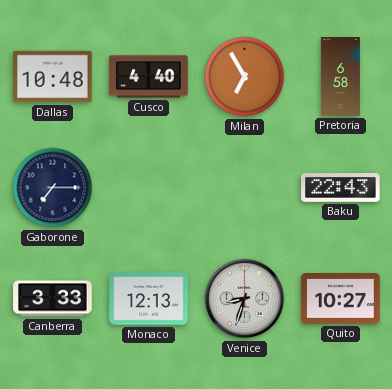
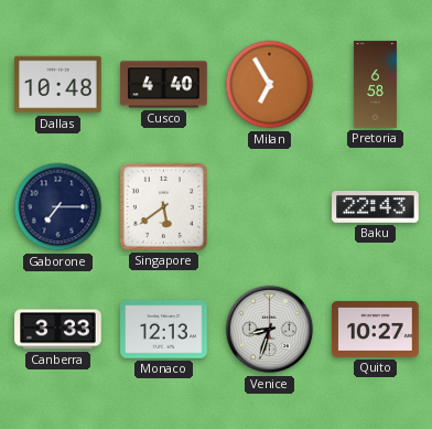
Singapore: none -> 5:39 (163, 206)
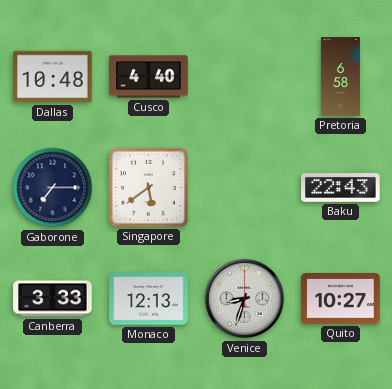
Milan: 6:55 -> none (270, 85)
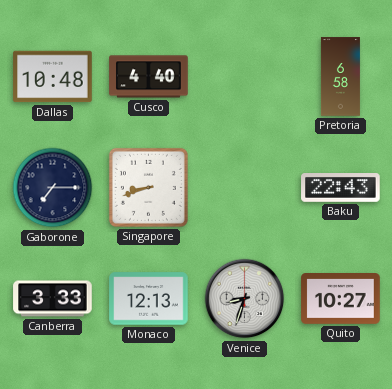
Singapore: 5:39 -> 8:42 (148, 187)
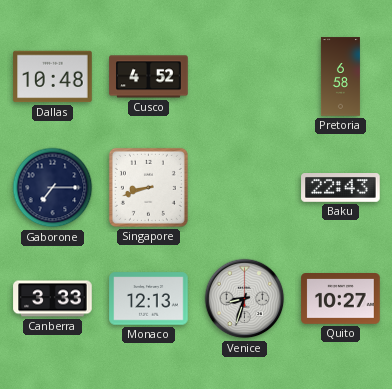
Cusco: 4:40 -> 4:52 (149, 77)
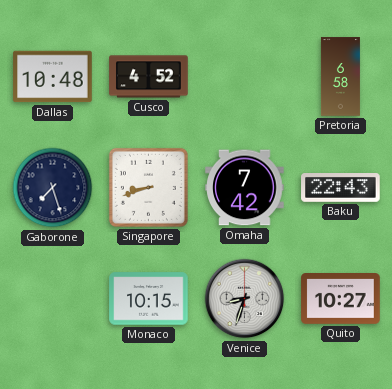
Gaborone: 7:15 -> 7:27 (53, 188)
Omaha: none -> 7:42 (245, 188)
Canberra: 3:33 -> none (53, 299)
Monaco: 12:13 -> 10:15 (149, 299)
